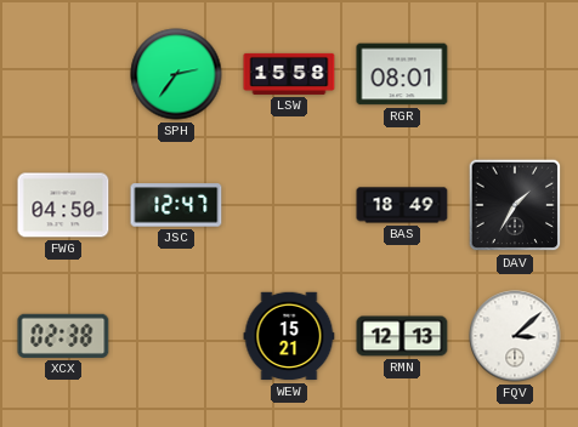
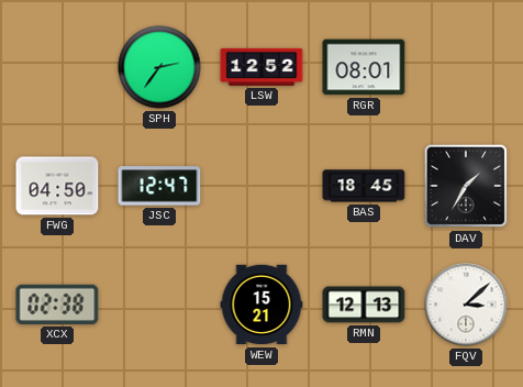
LSW: 15:58 -> 12:52 (261, 67)
BAS: 18:49 -> 18:45 (364, 186)
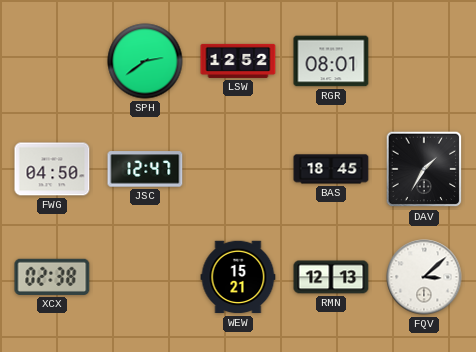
SPH: 2:36 -> 2:39 (145, 61)
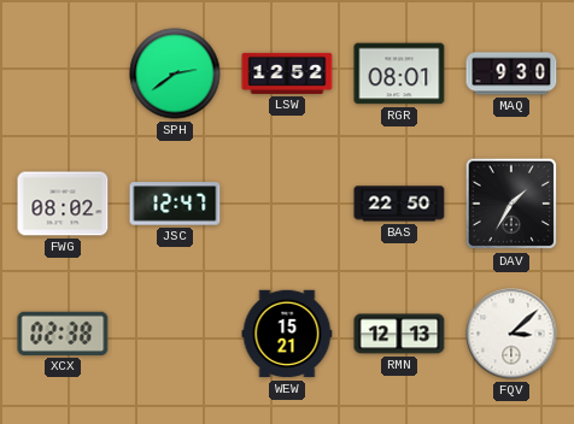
MAQ: none -> 9:30 (511, 73)
FWG: 04:50 -> 08:02 (63, 204)
BAS: 18:45 -> 22:50 (399, 204)
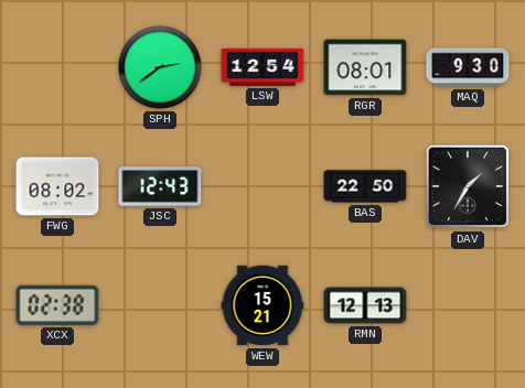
LSW: 12:52 -> 12:54 (262, 67)
JSC: 12:47 -> 12:43 (160, 186)
FQV: 3:08 -> none (511, 334)
